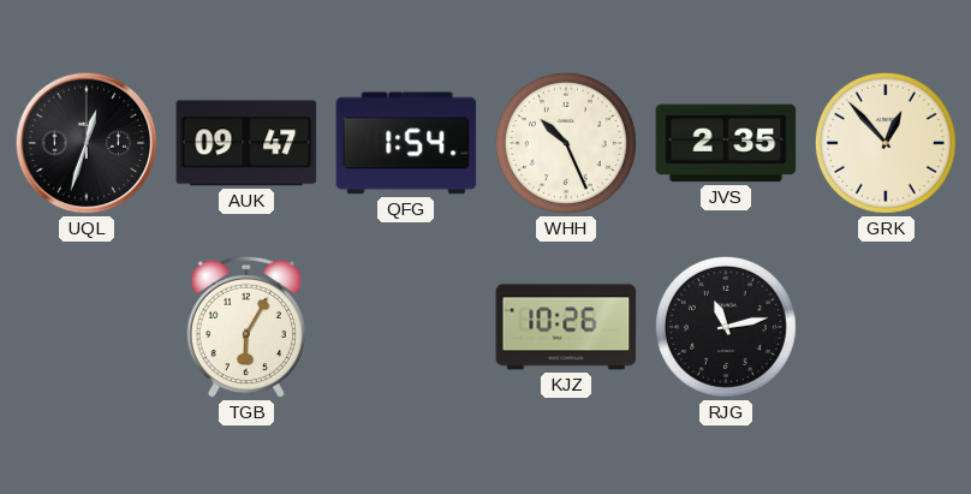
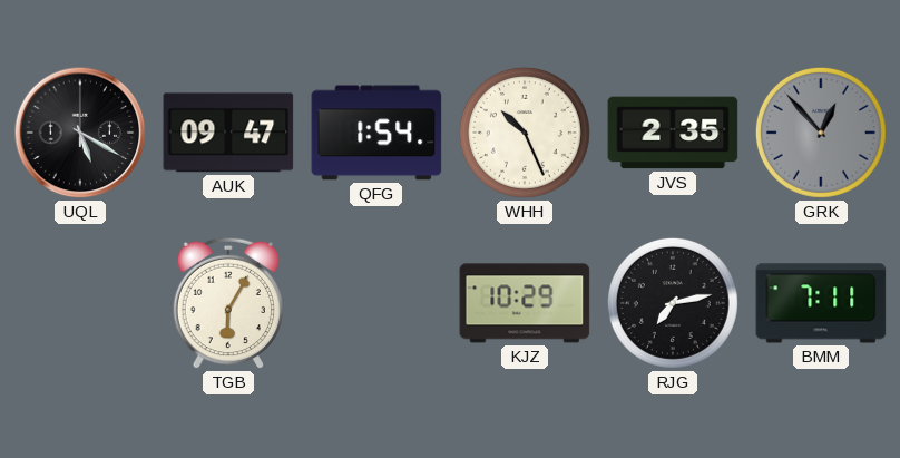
UQL: 12:33 -> 5:20 (80, 133)
GRK dial: cream -> grey (821, 133)
KJZ: 10:26 -> 10:29 (525, 303)
RJG: 11:13 -> 7:13 (673, 303)
BMM: none -> 7:11 (821, 303)
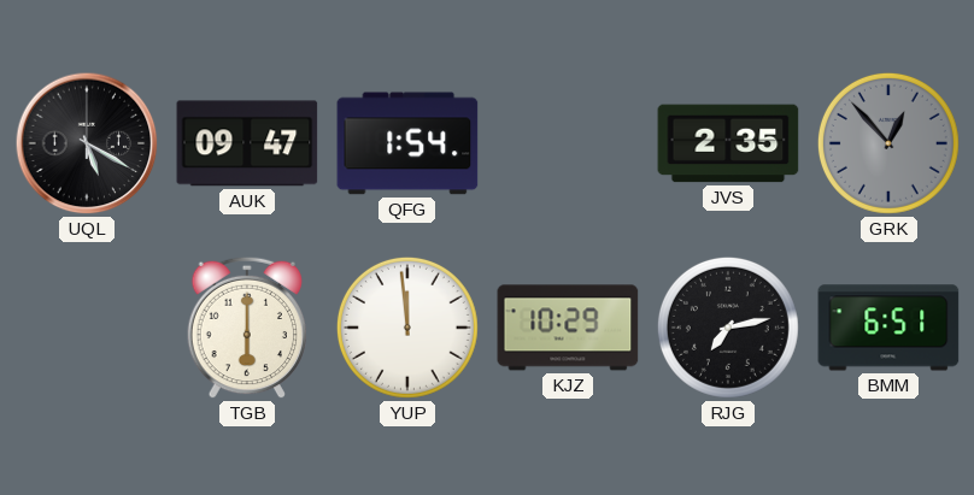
WHH: 10:26 -> none (525, 133)
TGB: 6:05 -> 6:00 (247, 328)
YUP: none -> 11:59 (407, 328)
BMM: 7:11 -> 6:51 (888, 328)
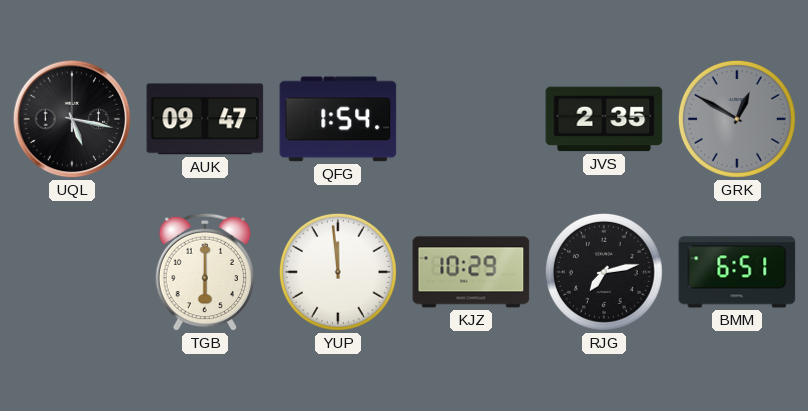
UQL: 5:20 -> 5:17 (72, 119)
GRK: 12:53 -> 12:50 (737, 119)
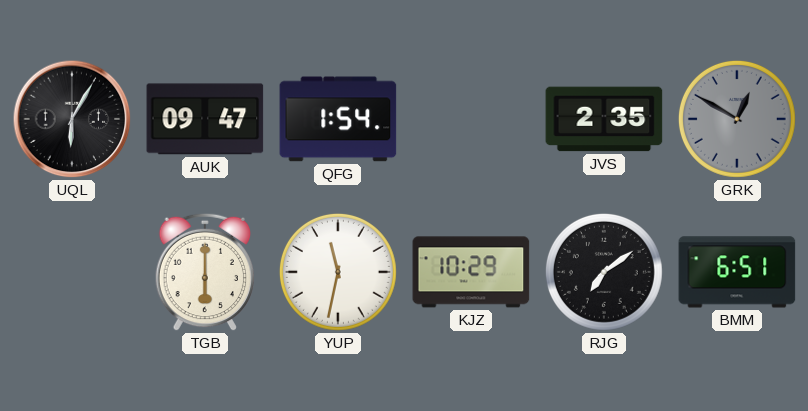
UQL: 5:17 -> 6:05 (72, 119)
YUP: 11:59 -> 11:32 (338, 272)
RJG: 7:13 -> 7:09 (604, 272)
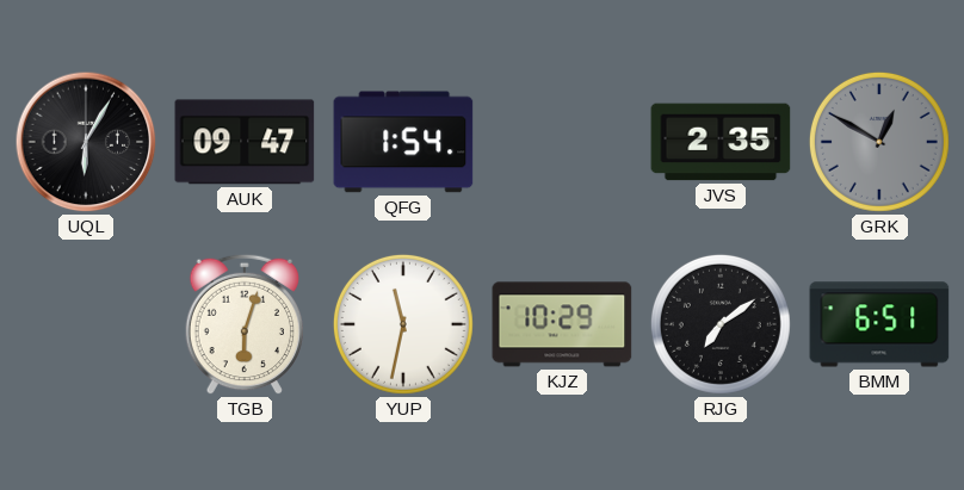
TGB: 6:00 -> 6:03 (245, 324)
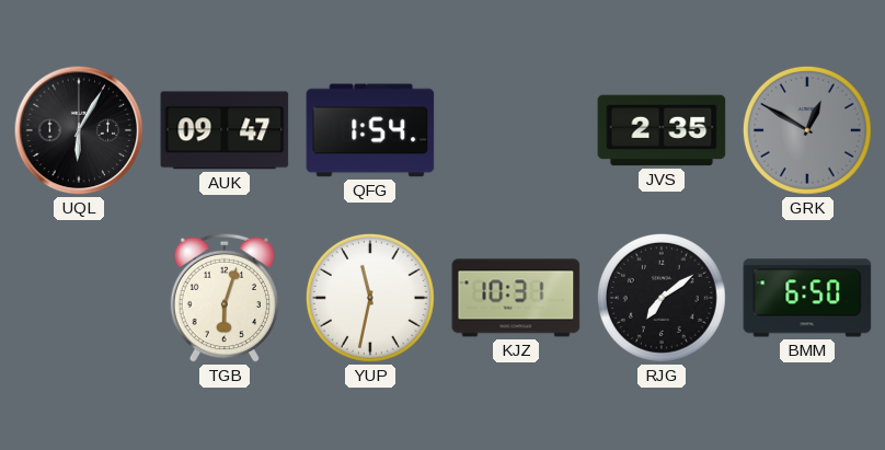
KJZ: 10:29 -> 10:31 (516, 298)
BMM: 6:51 -> 6:50 (807, 298)
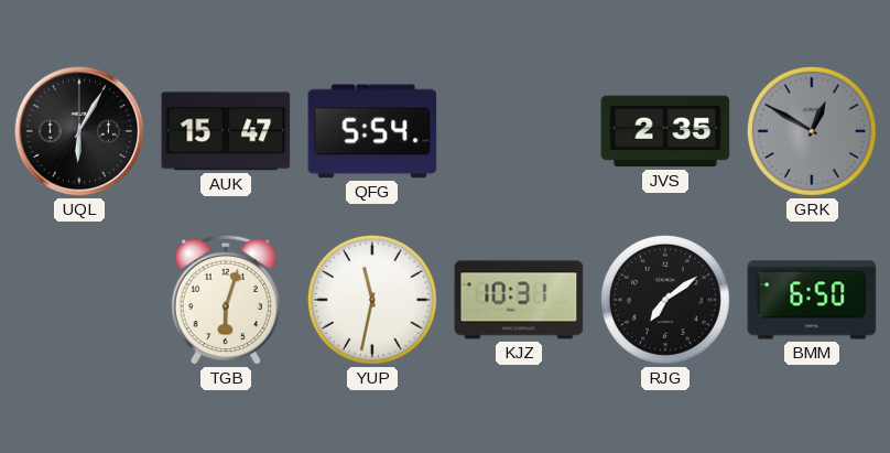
AUK: 09:47 -> 15:47 (226, 131)
QFG: 1:54 -> 5:54 (372, 131)
